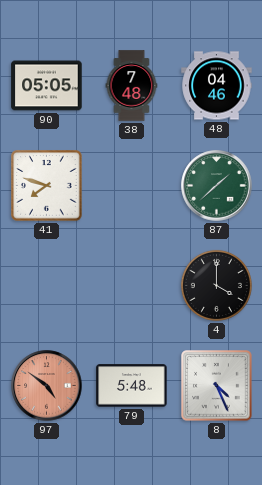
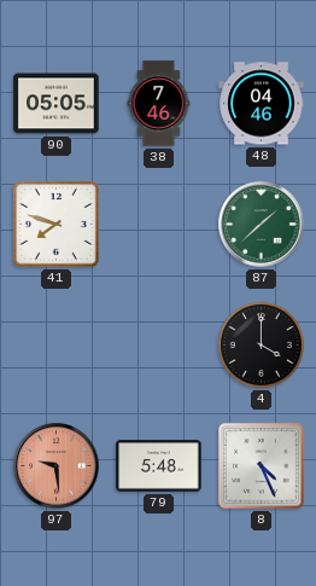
38: 7:48 -> 7:46 (159, 104)
97: 4:51 -> 9:29 (57, 466)
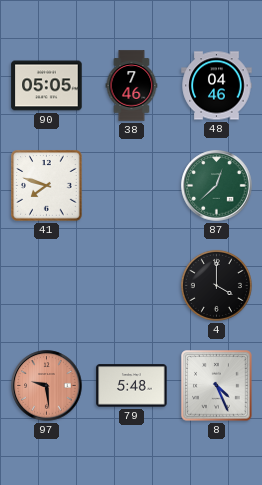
87: 1:38 -> 12:38 (217, 186)
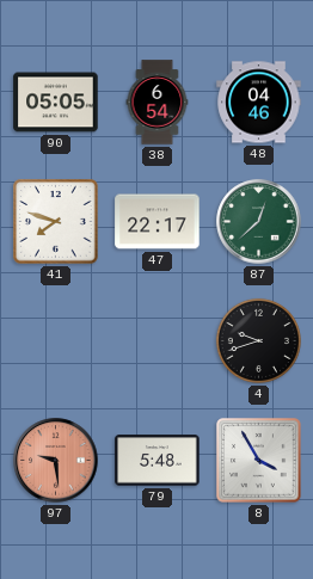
38: 7:46 -> 6:54 (158, 103)
47: none -> 22:17 (158, 222)
4: 4:00 -> 9:42 (258, 340)
8: 4:26 -> 3:55 (259, 461)
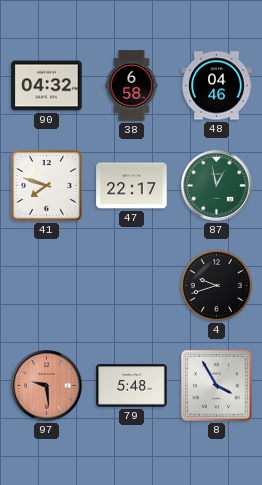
90: 05:05 -> 04:32 (47, 86)
38: 6:54 -> 6:58 (132, 86)
87: 12:38 -> 12:58 (217, 186)
